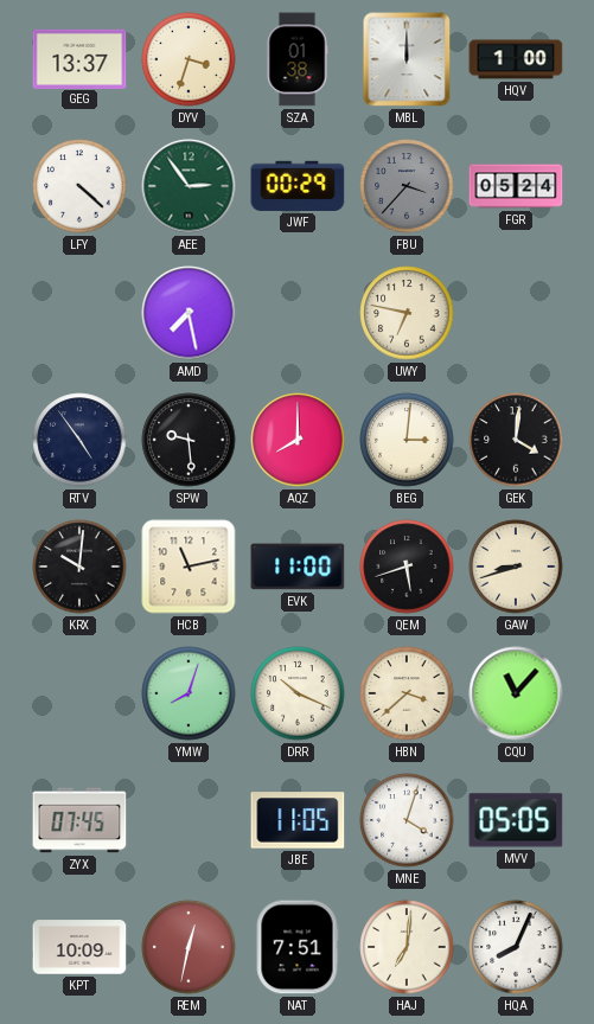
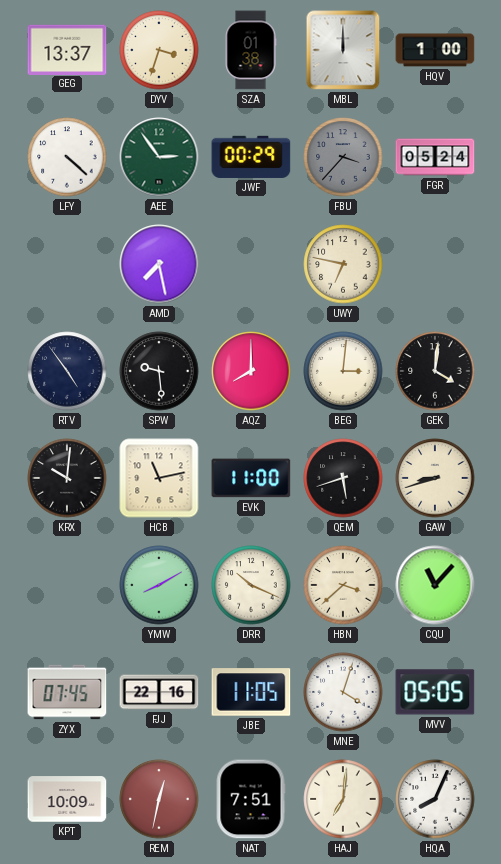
YMW: 8:03 -> 8:10 (159, 585)
FJJ: none -> 22:16 (159, 692)
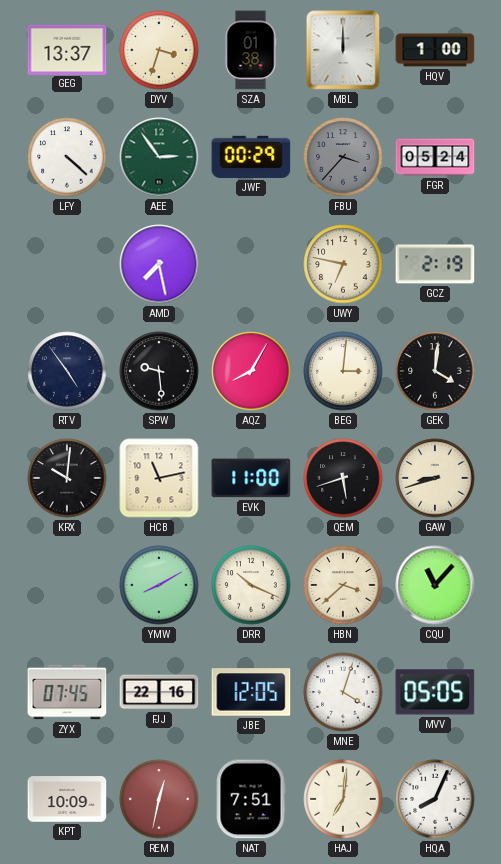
GCZ: none -> 2:19 (435, 264)
AQZ: 8:00 -> 8:05 (251, 371)
JBE: 11:05 -> 12:05 (251, 692)
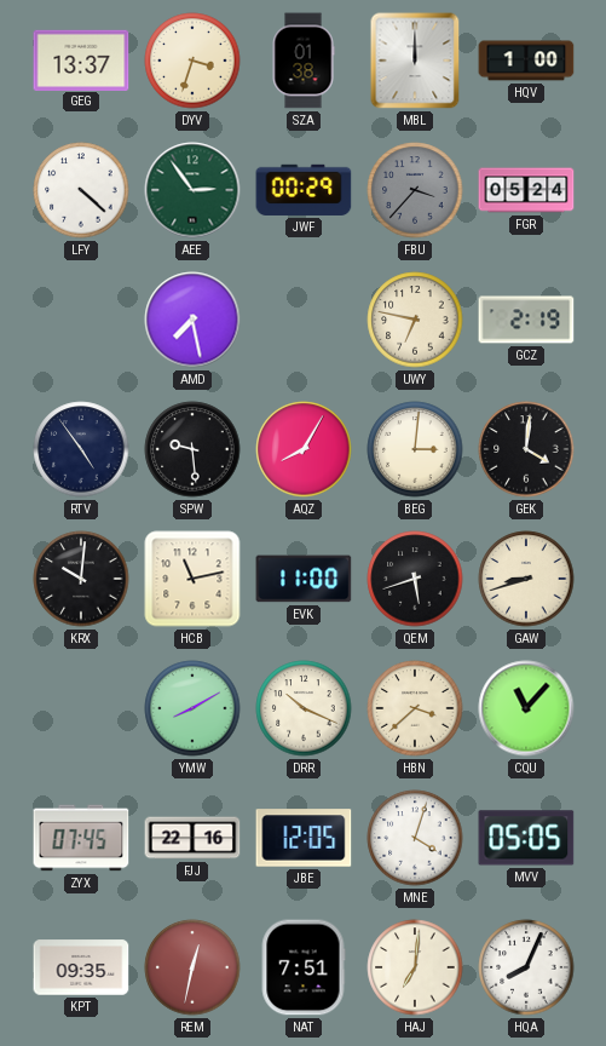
KPT: 10:09 -> 09:35 (81, 967)
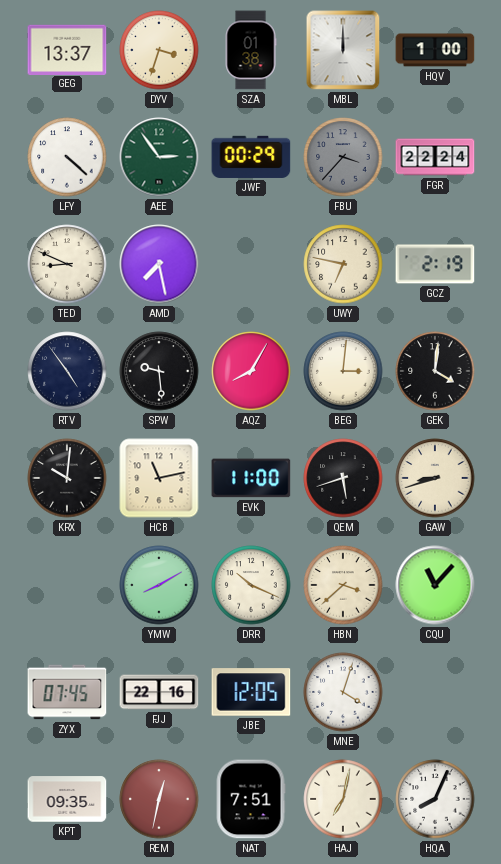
FGR: 05:24 -> 22:24 (435, 157)
TED: none -> 8:49 (67, 264)
MVV: 05:05 -> none (526, 838)
HAJ: 7:01 -> 7:02 (343, 799)
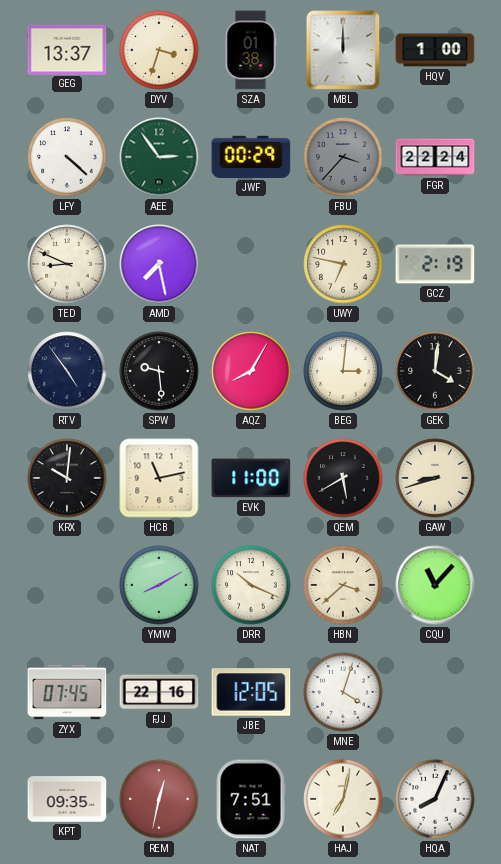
QEM: 5:42 -> 5:40 (343, 478)
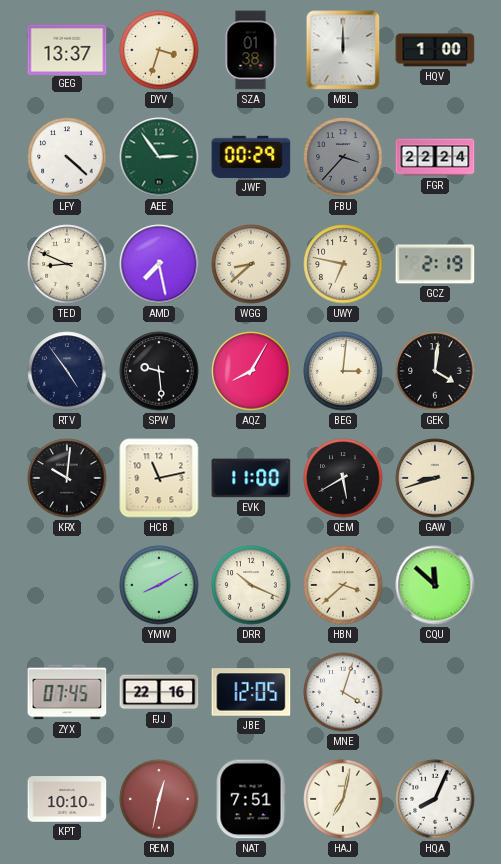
WGG: none -> 8:38 (251, 264)
CQU: 11:07 -> 11:52 (435, 585)
KPT: 09:35 -> 10:10 (67, 799)
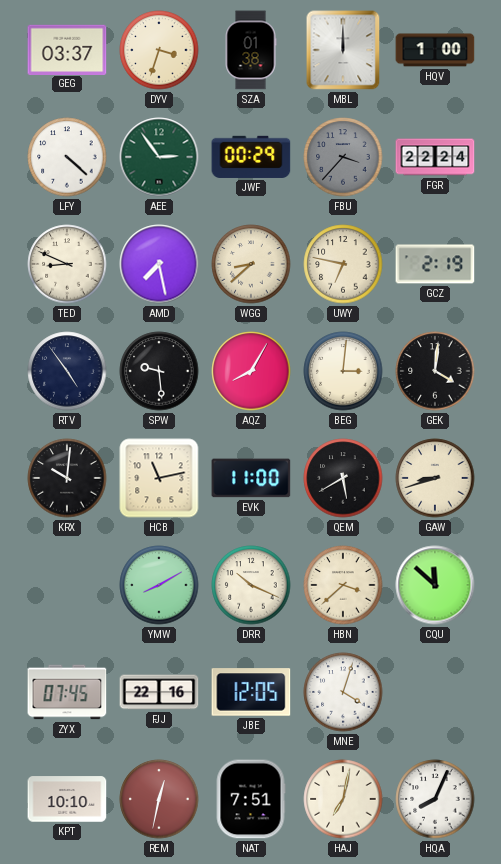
GEG: 13:37 -> 03:37 (67, 49)
